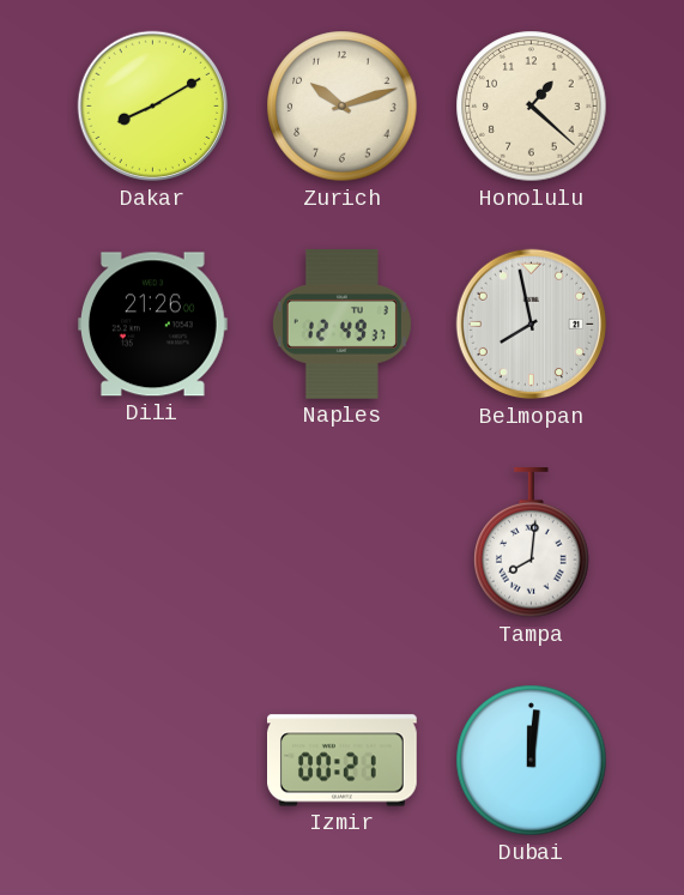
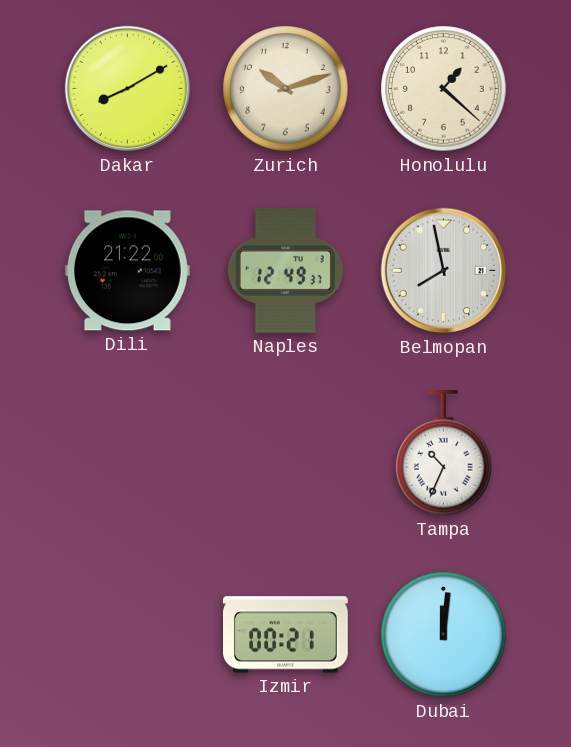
Dili: 21:26 -> 21:22 (127, 271)
Tampa: 8:01 -> 10:34 (444, 454)
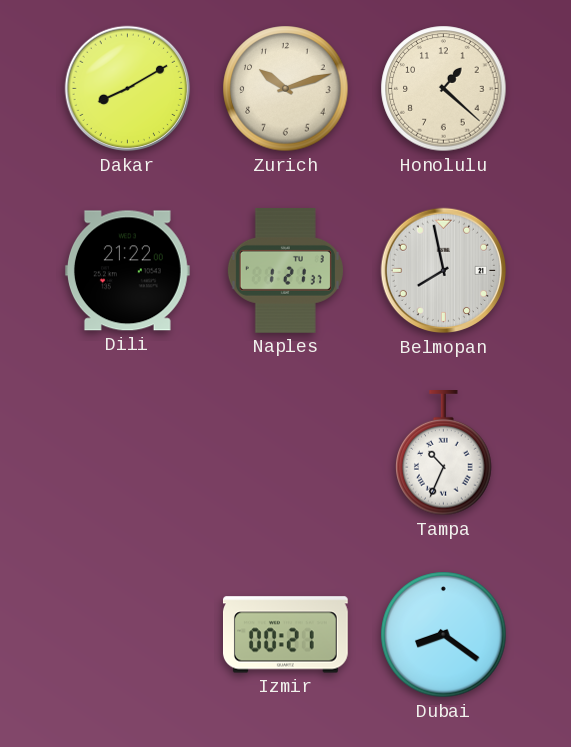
Naples: 12:49 -> 1:21 (285, 271)
Dubai: 12:01 -> 8:21 (444, 635)
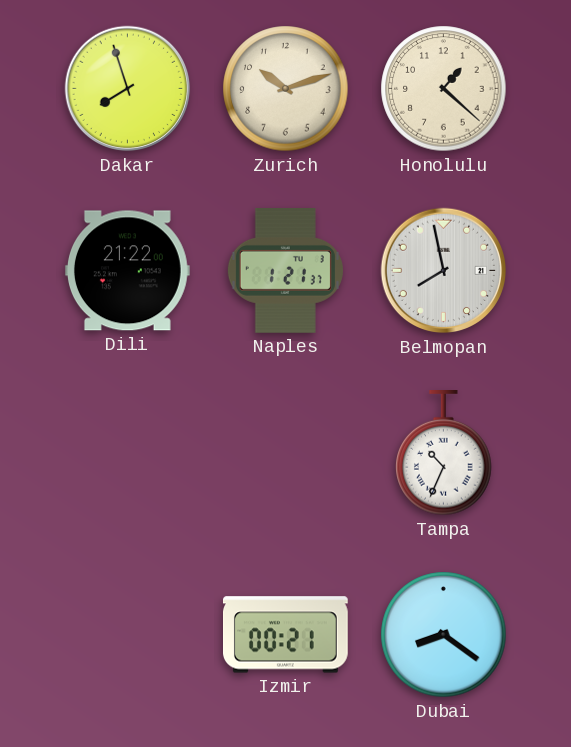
Dakar: 8:10 -> 7:57 (128, 89)
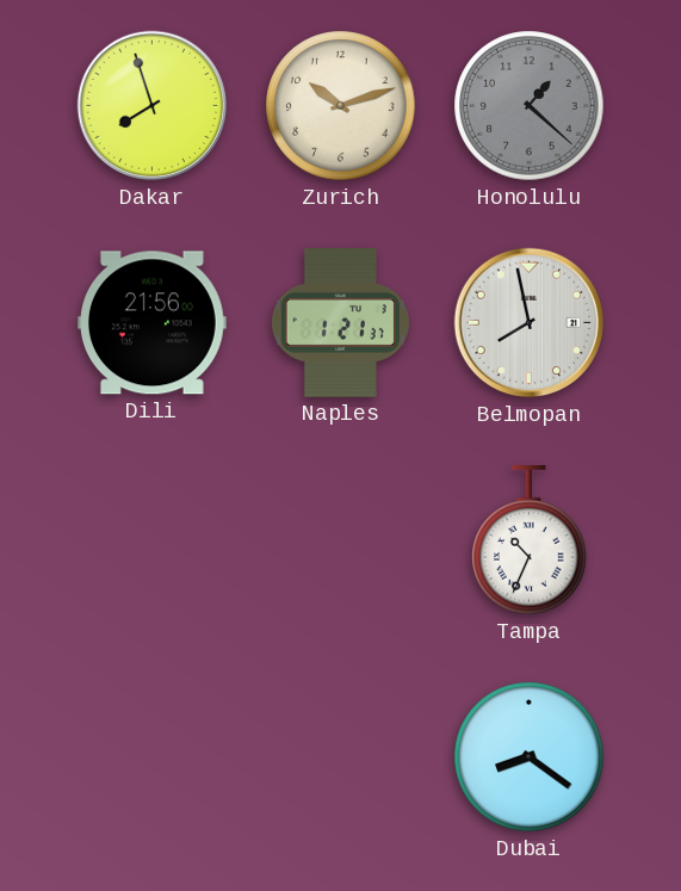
Honolulu dial: cream -> grey (530, 106)
Dili: 21:22 -> 21:56 (151, 323)
Izmir: 00:21 -> none (286, 635)
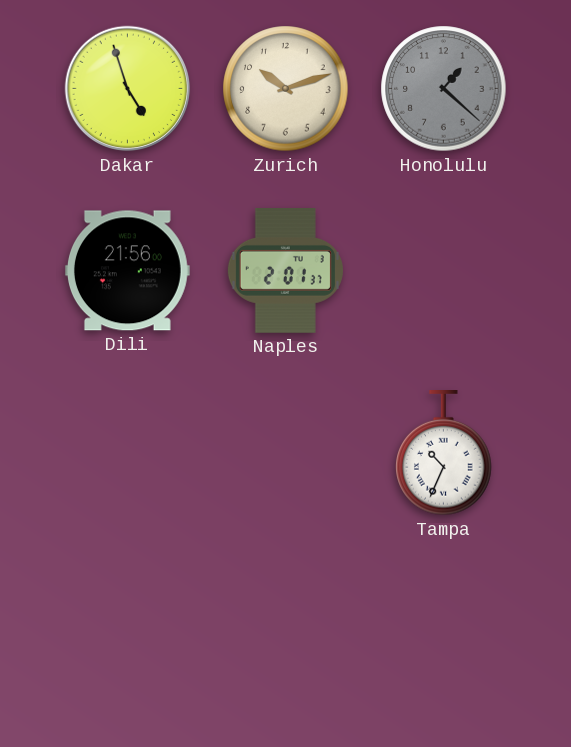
Dakar: 7:57 -> 4:57 (128, 89)
Naples: 1:21 -> 2:01 (285, 271)
Belmopan: 7:58 -> none (530, 323)
Dubai: 8:21 -> none (530, 757)
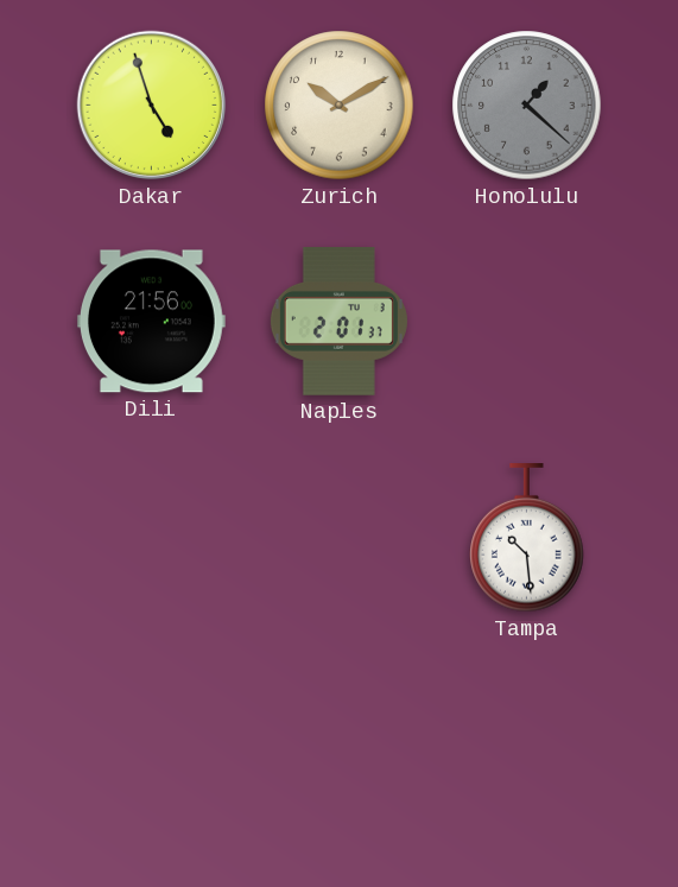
Zurich: 10:12 -> 10:10 (340, 106)
Tampa: 10:34 -> 10:29 (527, 539)
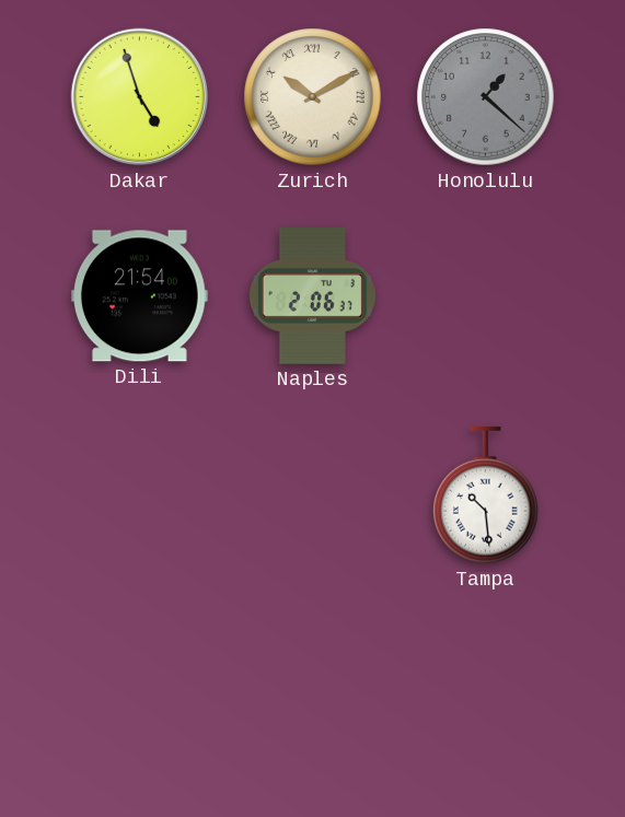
Zurich numerals: Arabic -> Roman (313, 97)
Dili: 21:56 -> 21:54 (139, 296)
Naples: 2:01 -> 2:06 (312, 296)
